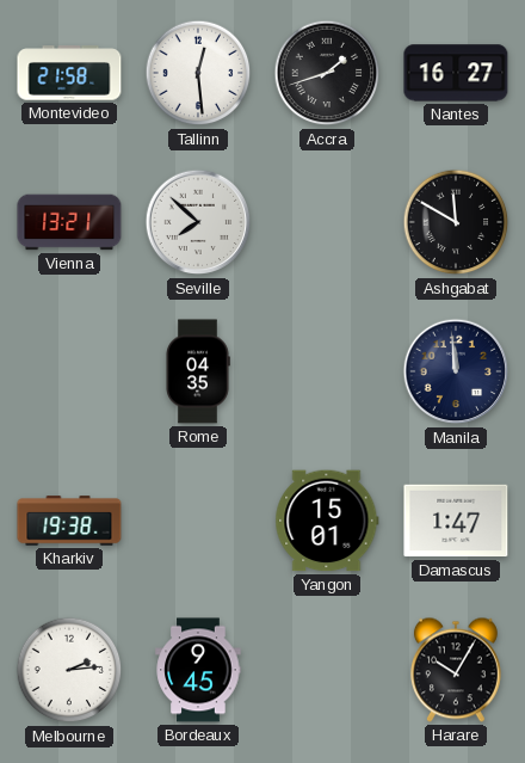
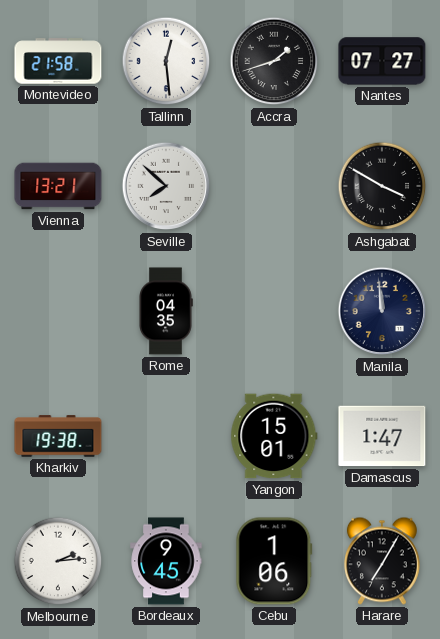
Nantes: 16:27 -> 07:27 (382, 61)
Ashgabat: 11:50 -> 3:50 (382, 186)
Cebu: none -> 1:06 (274, 561)
Harare: 10:05 -> 7:05 (382, 561)
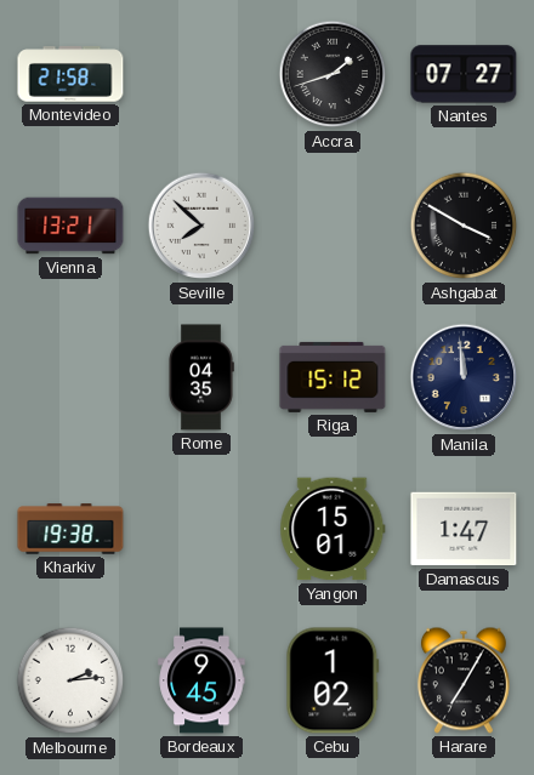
Tallinn: 12:29 -> none (166, 61)
Riga: none -> 15:12 (333, 377)
Cebu: 1:06 -> 1:02 (333, 680)
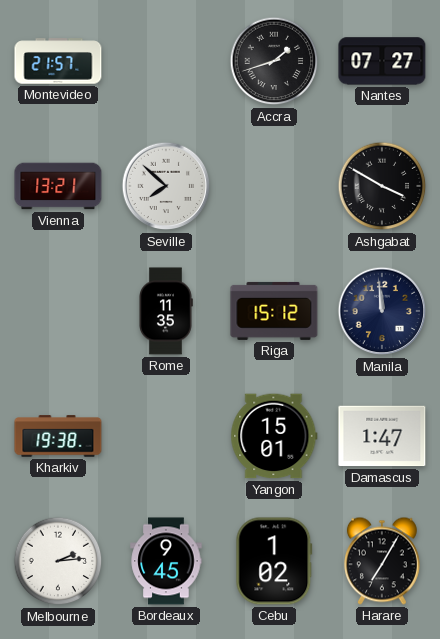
Montevideo: 21:58 -> 21:57 (58, 61)
Rome: 04:35 -> 11:35 (166, 311)
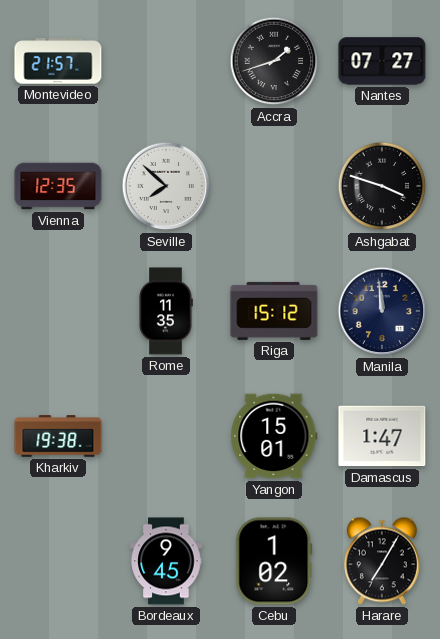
Vienna: 13:21 -> 12:35 (58, 186)
Ashgabat: 3:50 -> 3:48 (382, 186)
Melbourne: 2:14 -> none (58, 561)
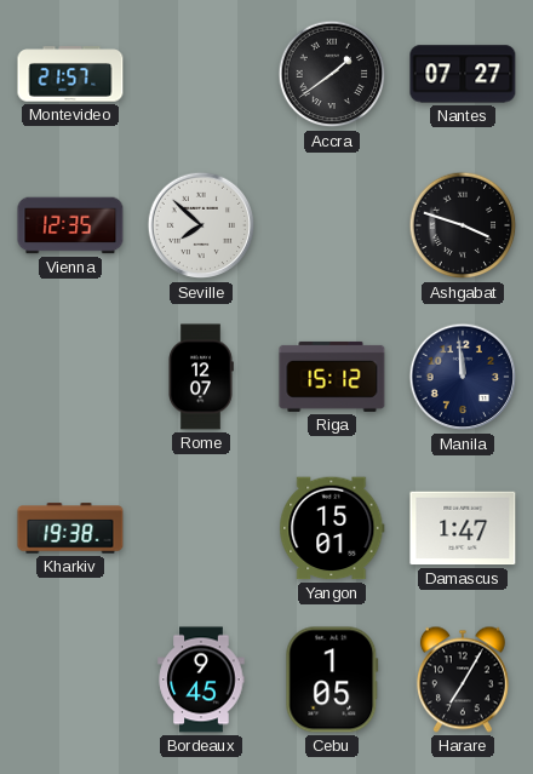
Accra: 1:42 -> 1:39 (332, 74)
Rome: 11:35 -> 12:07 (201, 377)
Cebu: 1:02 -> 1:05 (332, 680)
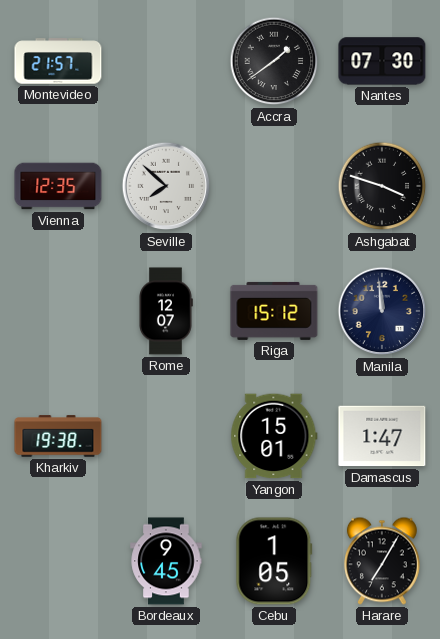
Nantes: 07:27 -> 07:30 (382, 61)
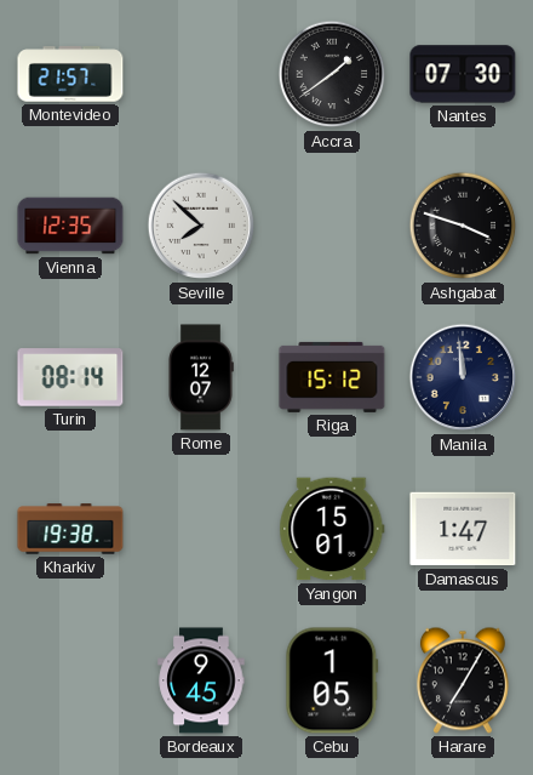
Turin: none -> 08:14 (70, 377)
